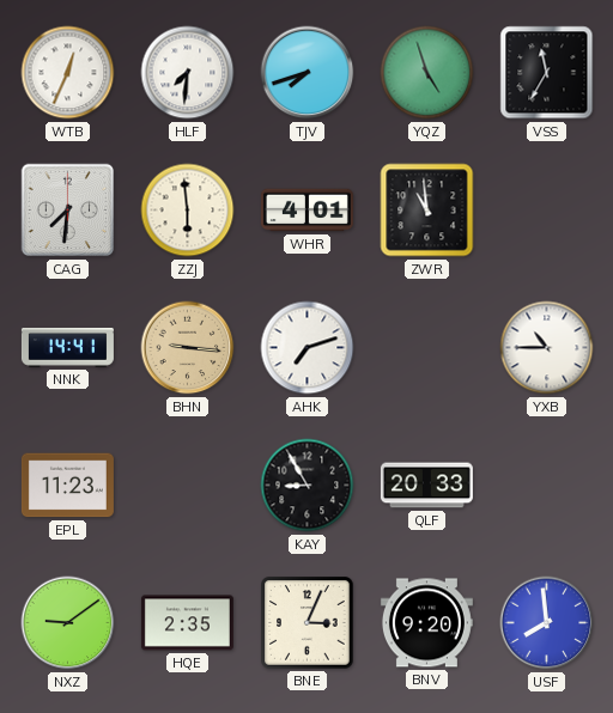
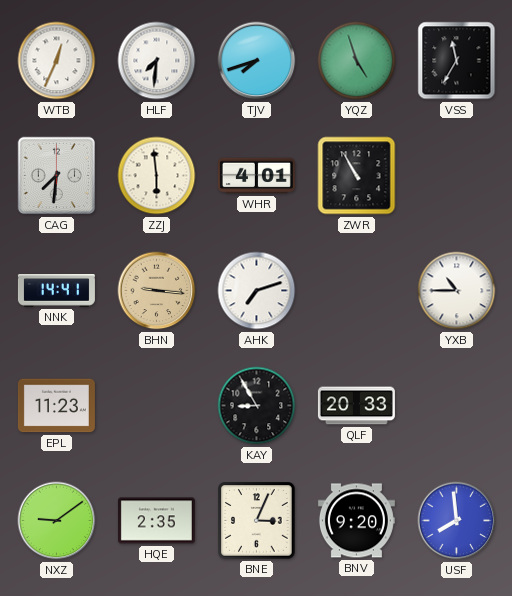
ZWR: 10:59 -> 10:55 (357, 176)
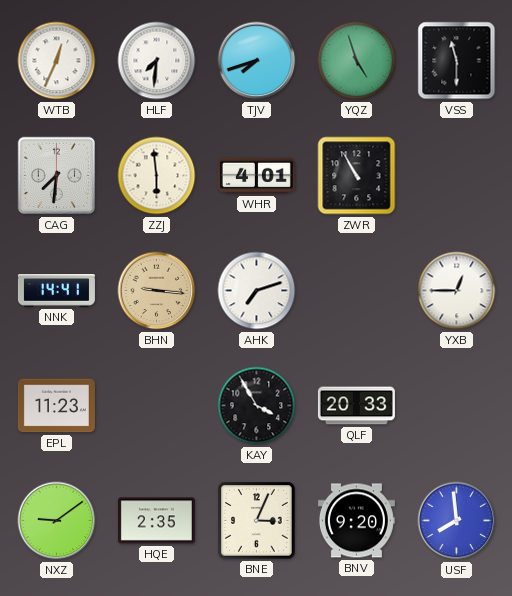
VSS: 11:35 -> 11:30 (457, 61)
YXB: 10:45 -> 12:45 (457, 291)
KAY: 8:55 -> 3:55 (257, 406)
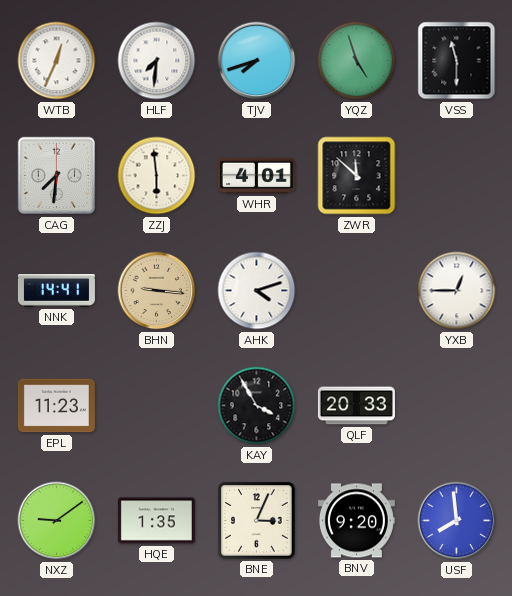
ZWR: 10:55 -> 11:52 (357, 176)
AHK: 7:12 -> 4:12 (257, 291)
HQE: 2:35 -> 1:35 (156, 521)
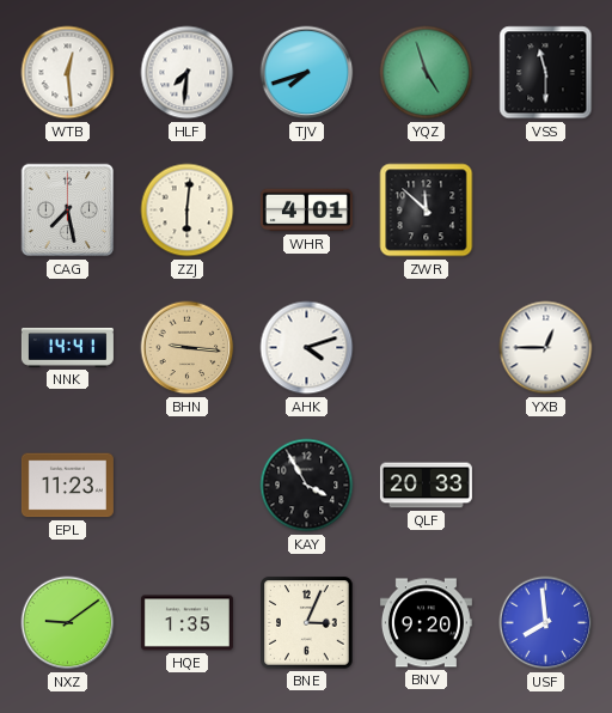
WTB: 12:34 -> 12:29 (68, 73)
CAG: 7:31 -> 7:28 (68, 211)
ZZJ: 5:59 -> 6:01 (188, 211)
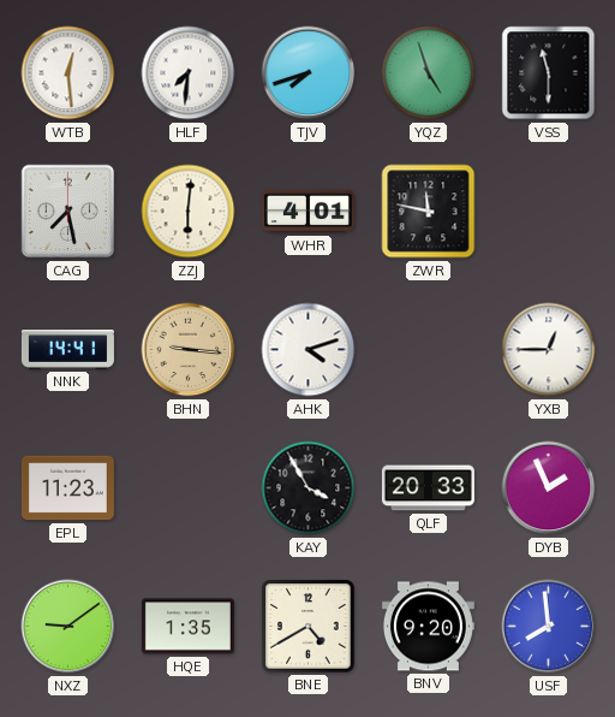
ZWR: 11:52 -> 11:47 (429, 212)
DYB: none -> 1:56 (549, 488)
BNE: 3:04 -> 4:40 (309, 627)
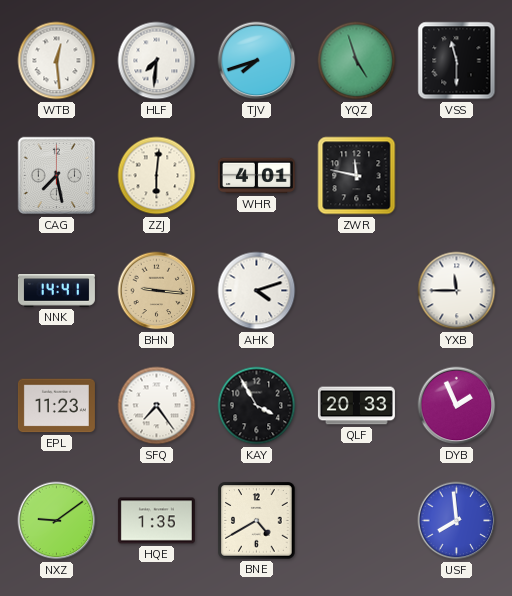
YXB: 12:45 -> 11:45 (457, 291)
SFQ: none -> 7:24 (157, 406)
BNV: 9:20 -> none (428, 627)
